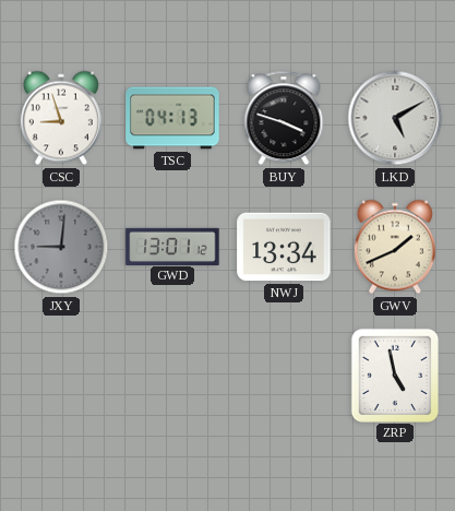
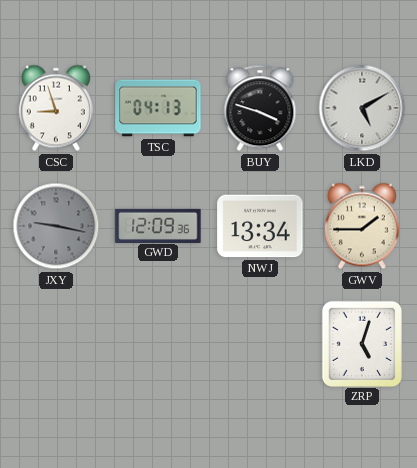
JXY: 9:01 -> 9:17 (56, 226)
GWD: 13:01 -> 12:09 (158, 225)
GWV: 1:41 -> 1:45 (362, 226)
ZRP: 4:58 -> 5:03 (361, 343)
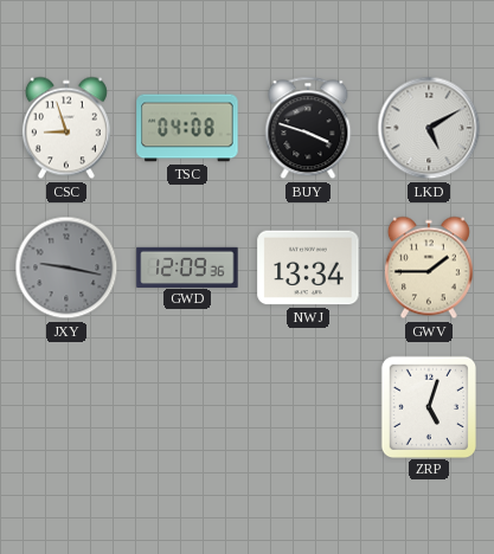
TSC: 04:13 -> 04:08 (187, 128)
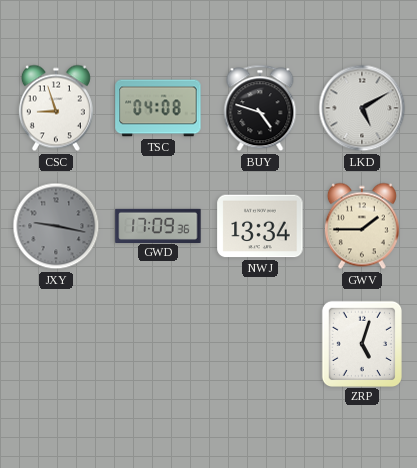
BUY: 3:48 -> 4:48 (260, 108)
GWD: 12:09 -> 17:09 (158, 225)
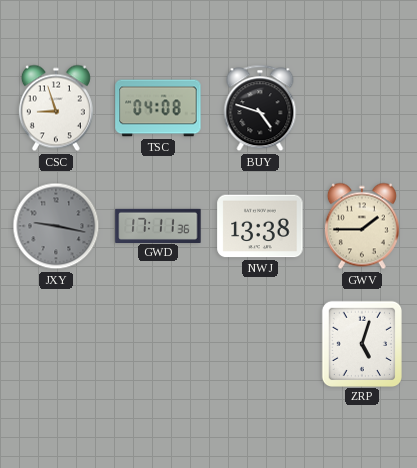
LKD: 5:10 -> none (362, 108)
GWD: 17:09 -> 17:11 (158, 225)
NWJ: 13:34 -> 13:38 (260, 226)
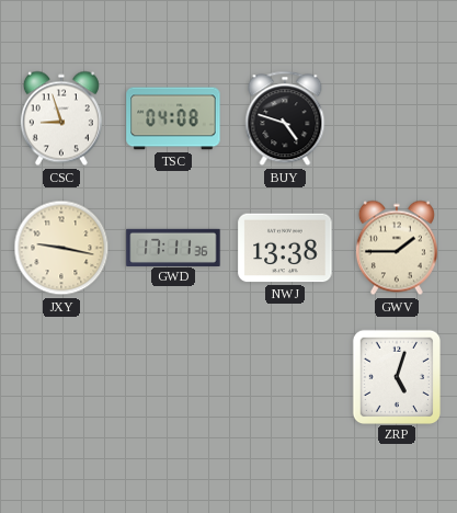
JXY dial: grey -> cream (61, 248)
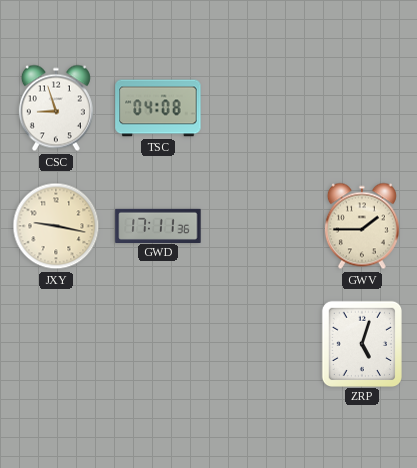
BUY: 4:48 -> none (285, 118)
NWJ: 13:38 -> none (285, 248)
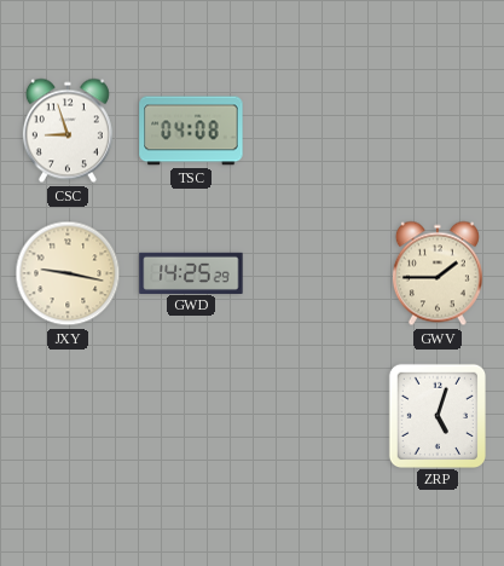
GWD: 17:11 -> 14:25 (191, 272)
